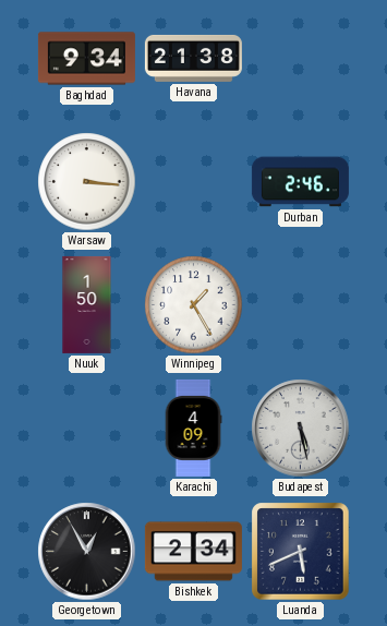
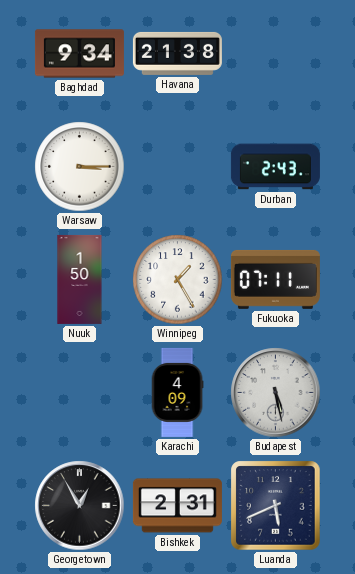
Warsaw: 3:16 -> 3:15 (80, 167)
Durban: 2:46 -> 2:43 (275, 167)
Fukuoka: none -> 07:11 (275, 279)
Bishkek: 2:34 -> 2:31 (177, 506)
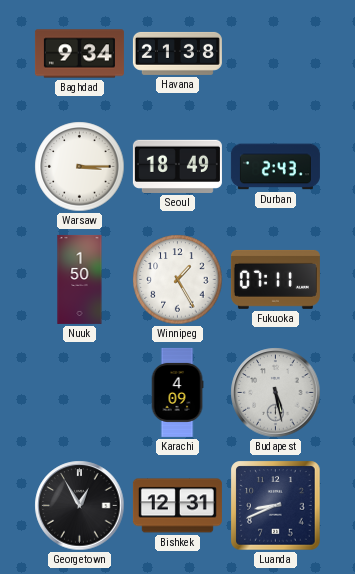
Seoul: none -> 18:49 (177, 166)
Bishkek: 2:31 -> 12:31 (177, 506)
Luanda: 5:41 -> 8:41 (276, 506)
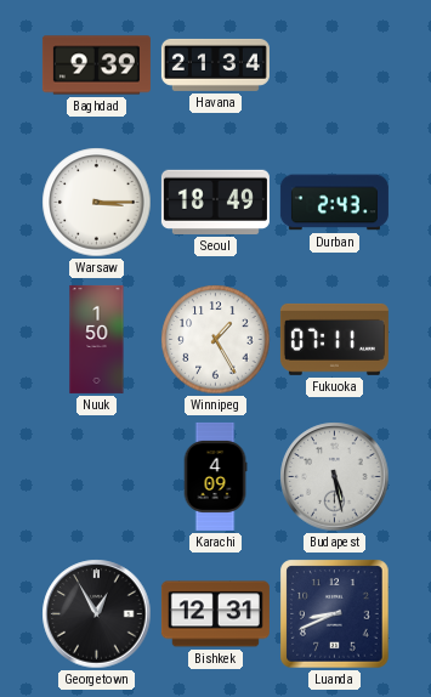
Baghdad: 9:34 -> 9:39 (96, 66)
Havana: 21:38 -> 21:34 (215, 64)
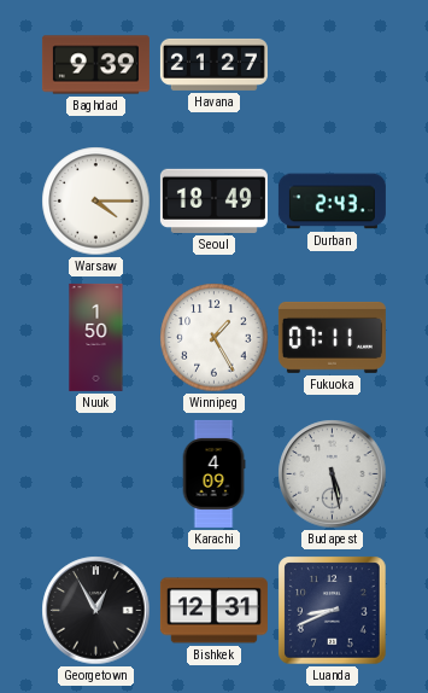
Havana: 21:34 -> 21:27 (213, 64)
Warsaw: 3:15 -> 4:15 (96, 202)
